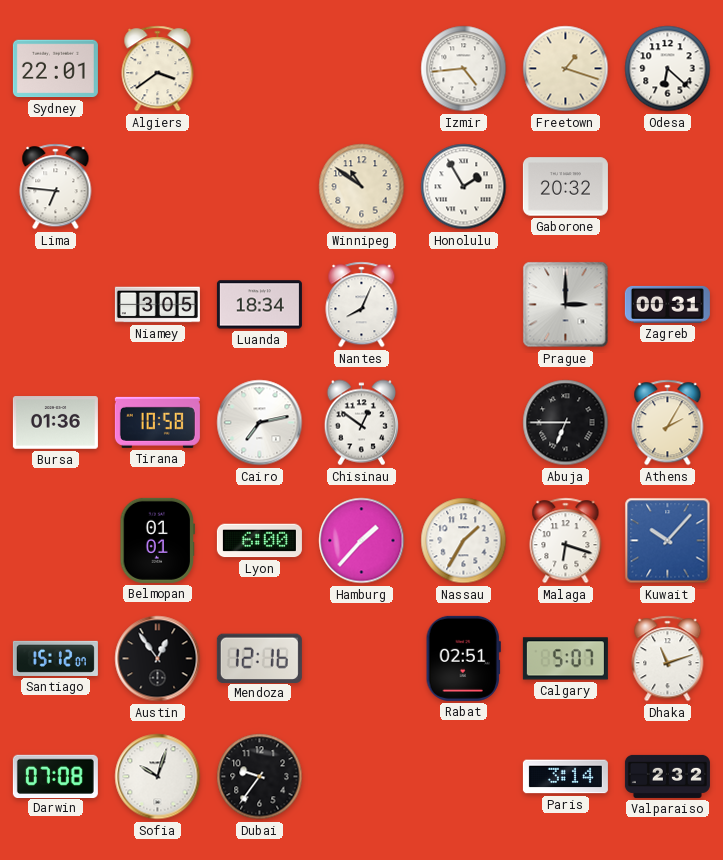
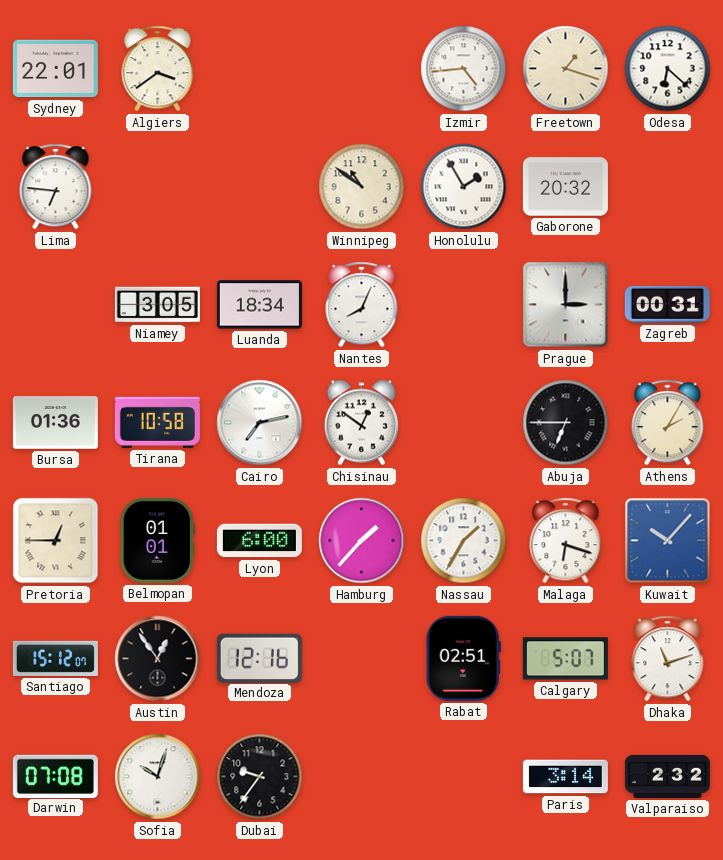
Pretoria: none -> 12:45 (56, 541)
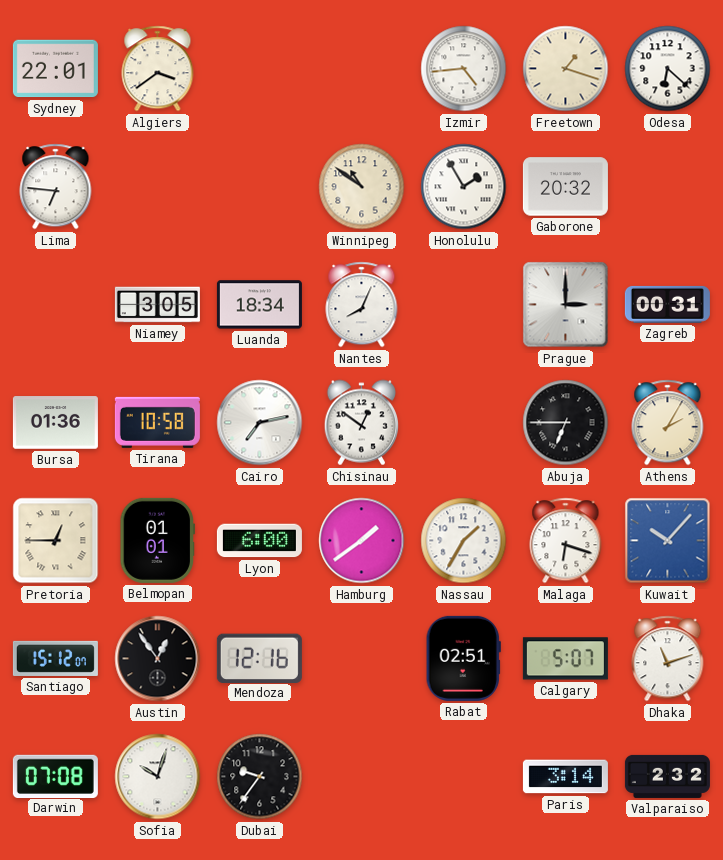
Hamburg: 1:37 -> 1:39 (362, 541)
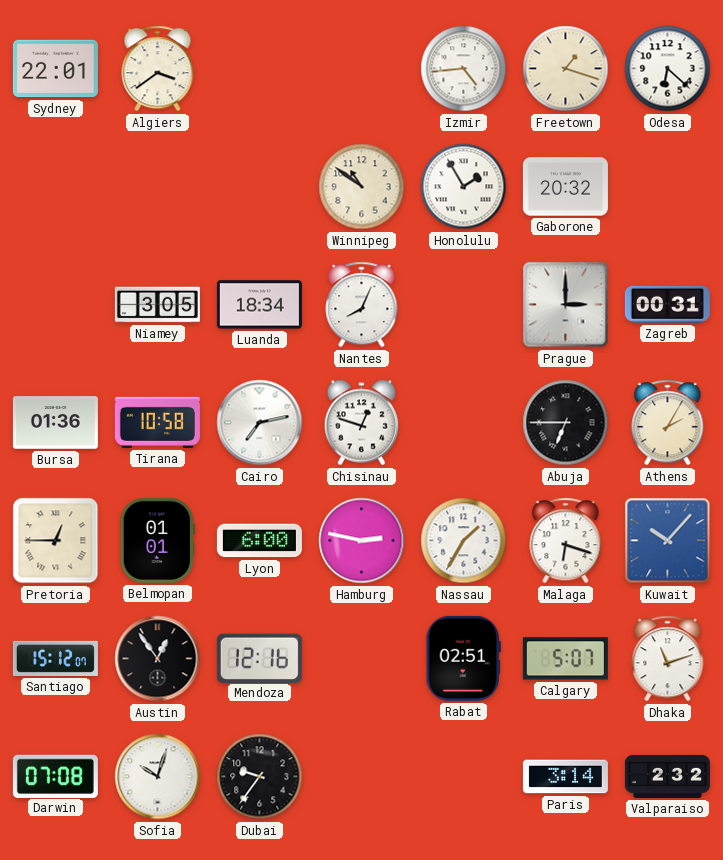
Lima: 6:46 -> none (56, 187)
Chisinau: 12:51 -> 12:48 (361, 423)
Hamburg: 1:39 -> 2:47 (362, 541)
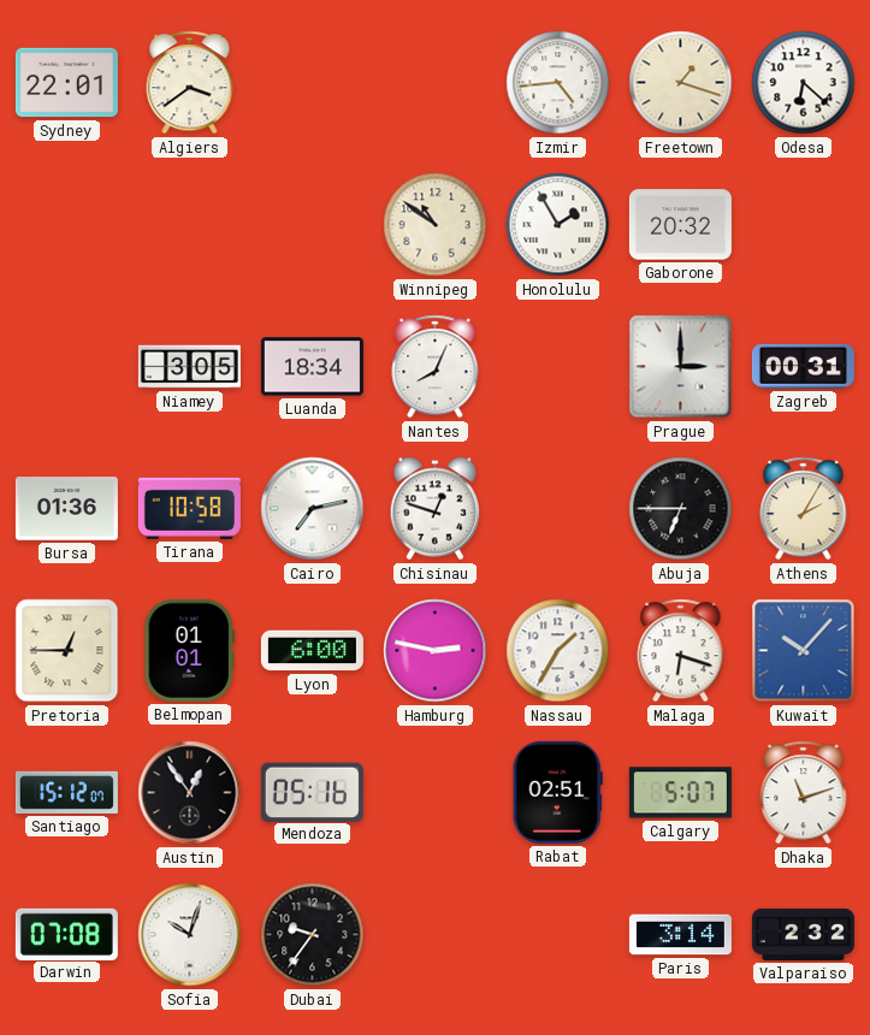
Mendoza: 12:16 -> 05:16 (312, 792)
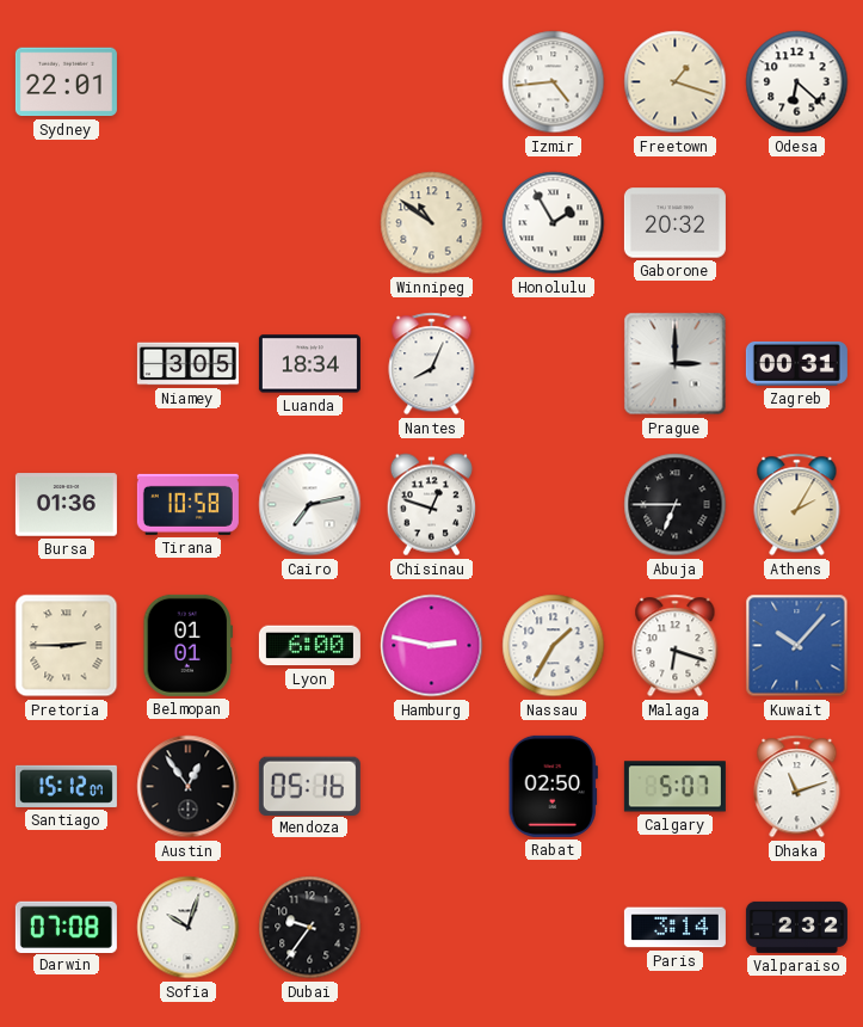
Algiers: 3:39 -> none (190, 83)
Pretoria: 12:45 -> 2:45 (67, 646)
Rabat: 02:51 -> 02:50 (553, 786)
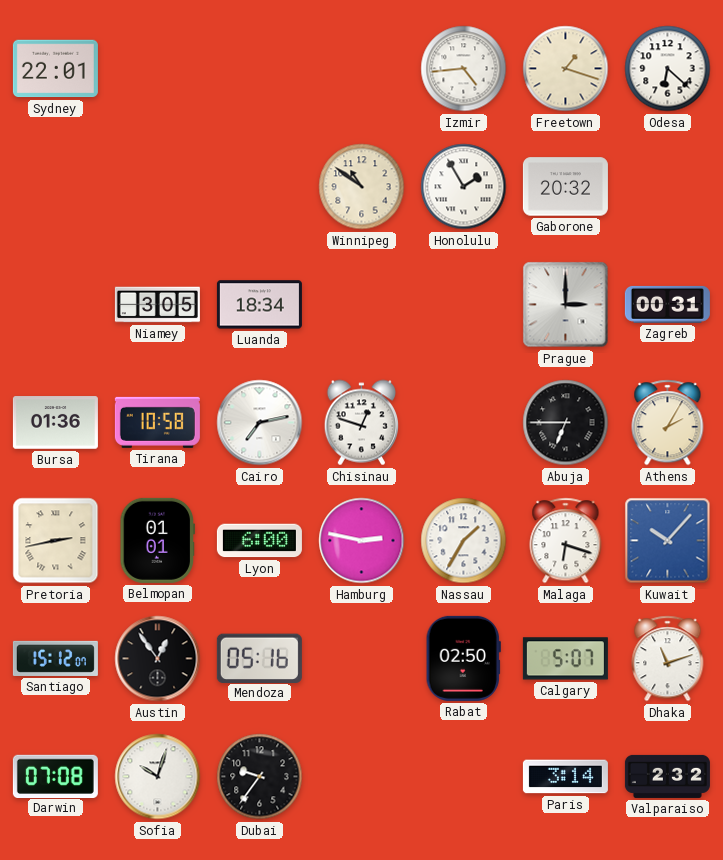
Nantes: 8:04 -> none (432, 364)
Pretoria: 2:45 -> 2:43 (56, 541)
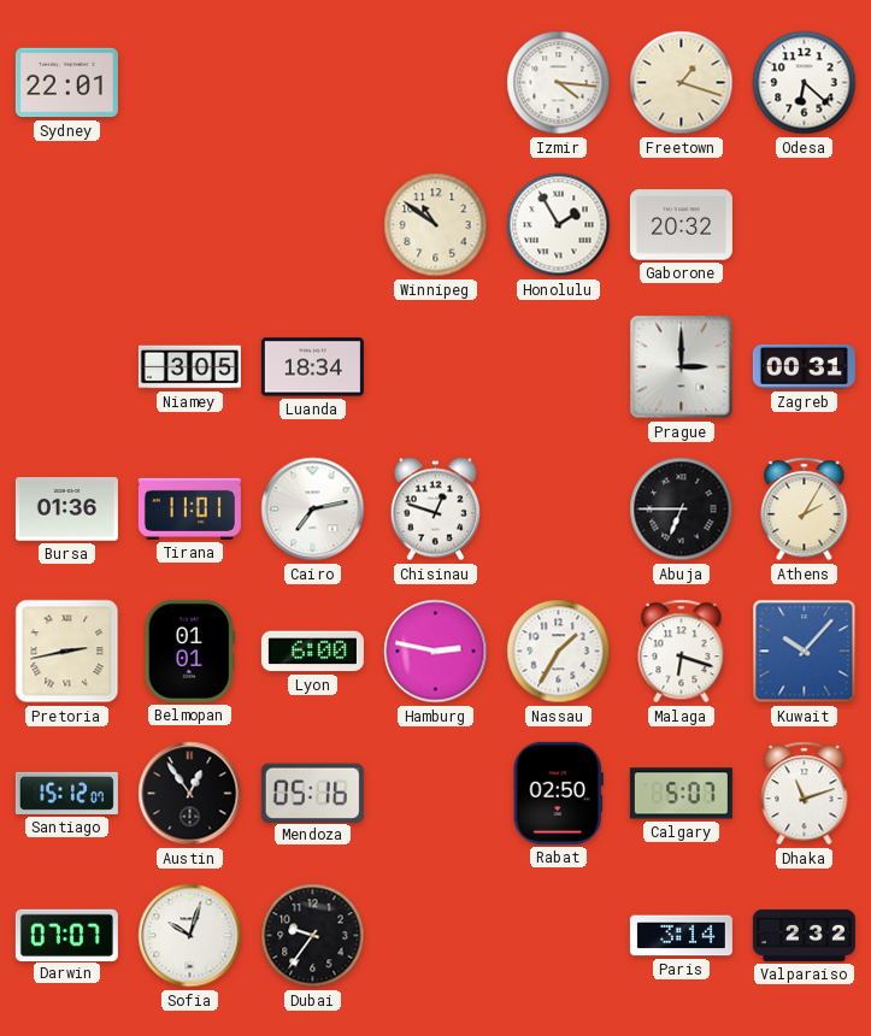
Izmir: 4:44 -> 4:16 (559, 83)
Tirana: 10:58 -> 11:01 (189, 508)
Darwin: 07:08 -> 07:07 (66, 935)
